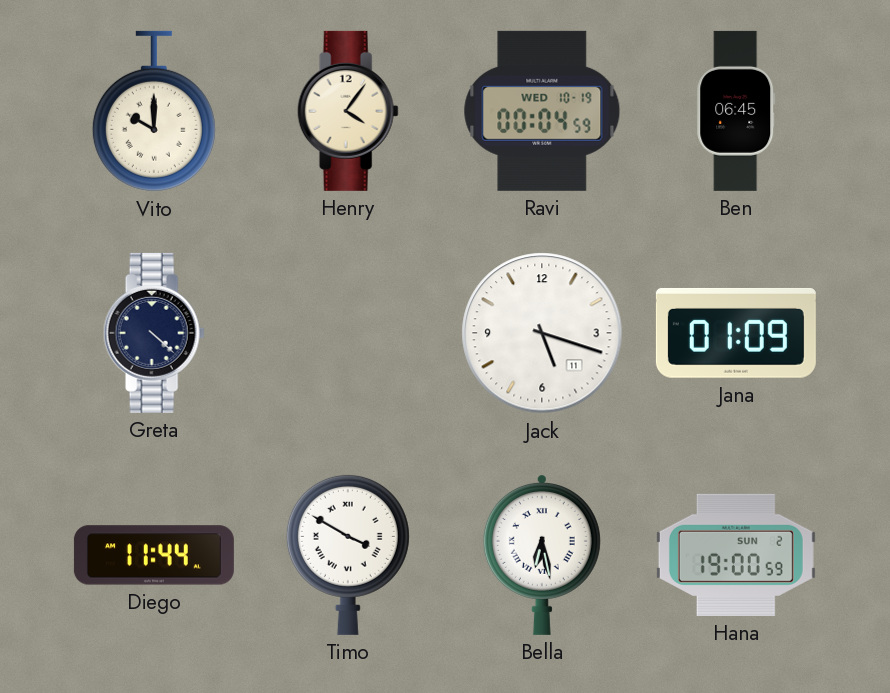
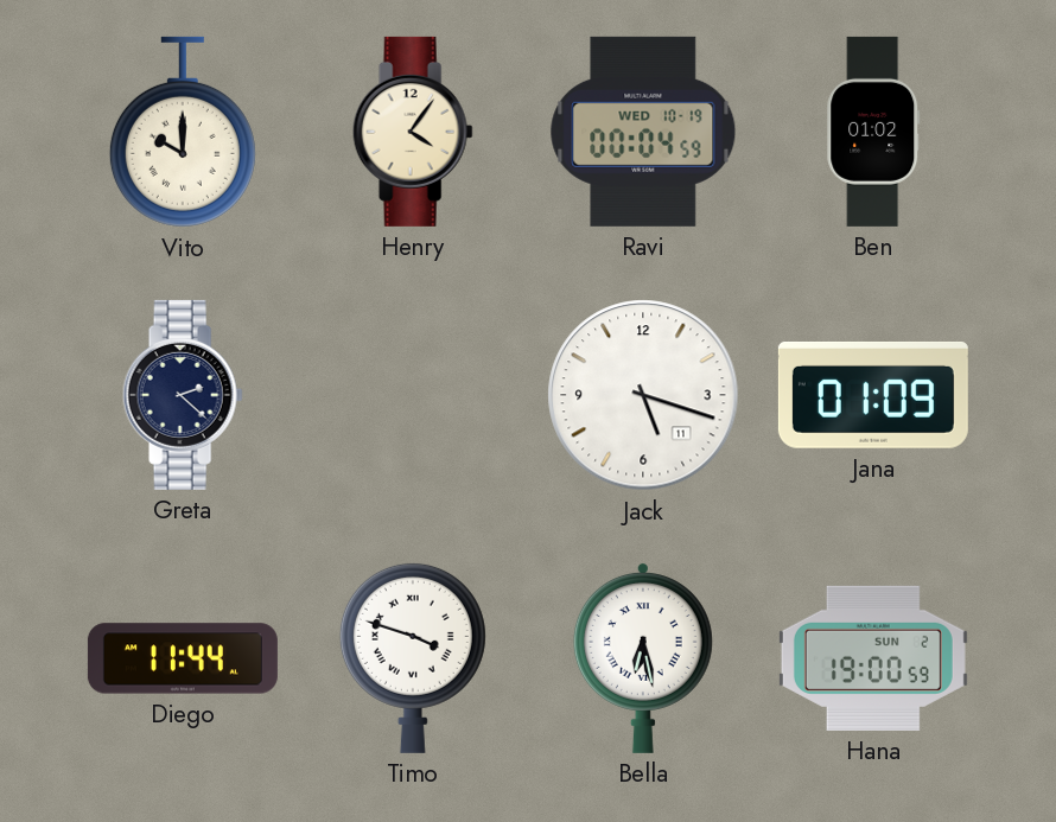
Ben: 06:45 -> 01:02 (873, 132)
Greta: 4:22 -> 2:22 (183, 395)
Timo: 3:50 -> 3:48 (413, 657)
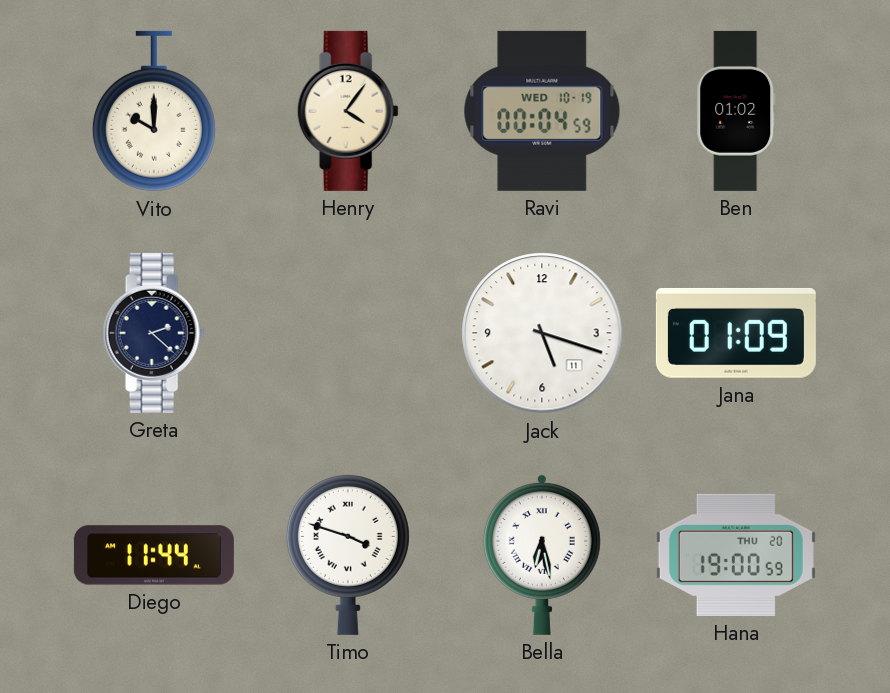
Hana date: SUN 2 -> THU 20 (736, 555)
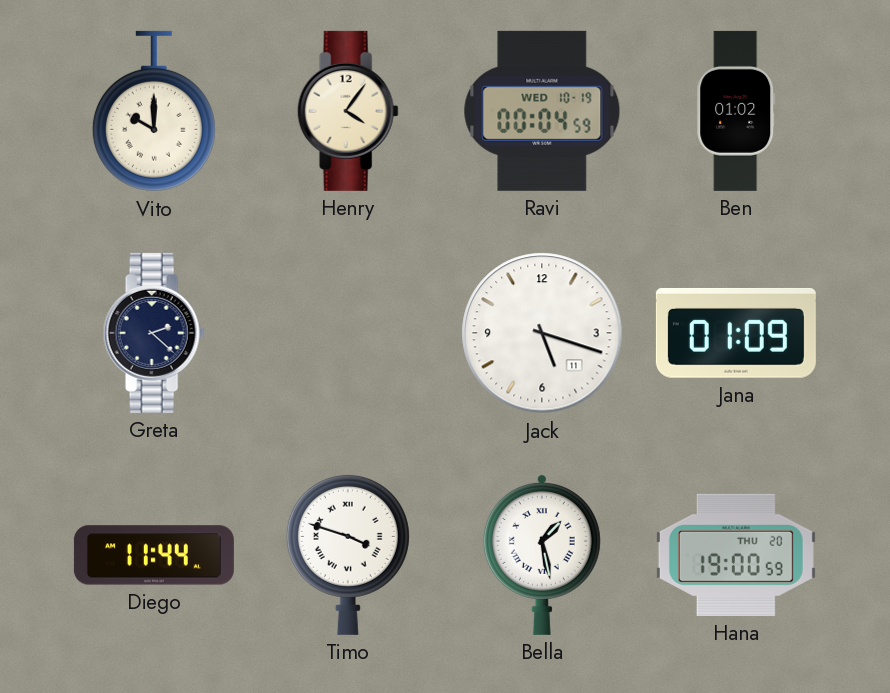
Bella: 6:28 -> 1:28 (542, 554)
